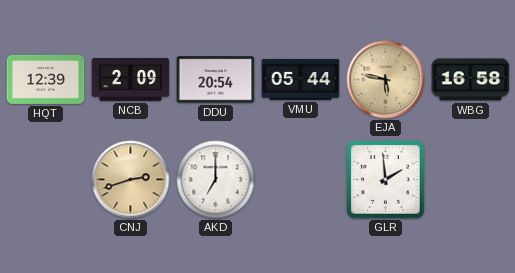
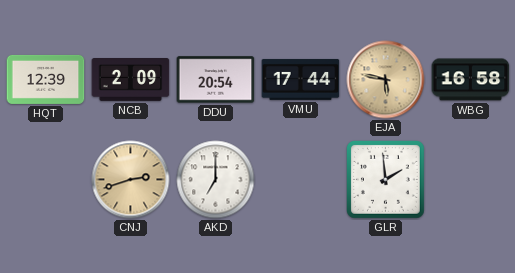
VMU: 05:44 -> 17:44 (301, 79)
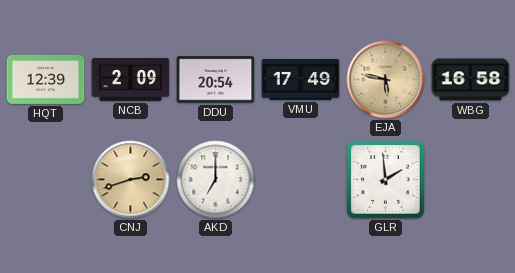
VMU: 17:44 -> 17:49 (301, 79)
